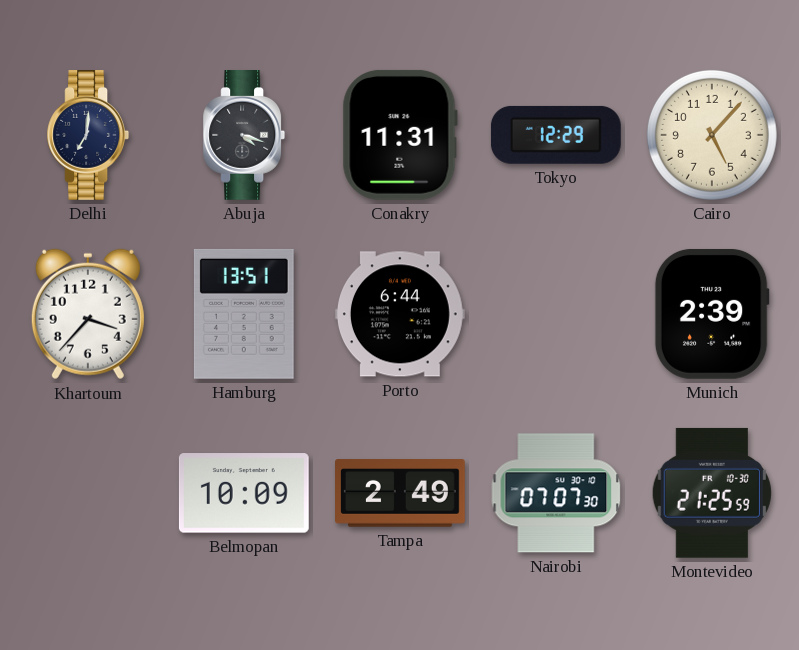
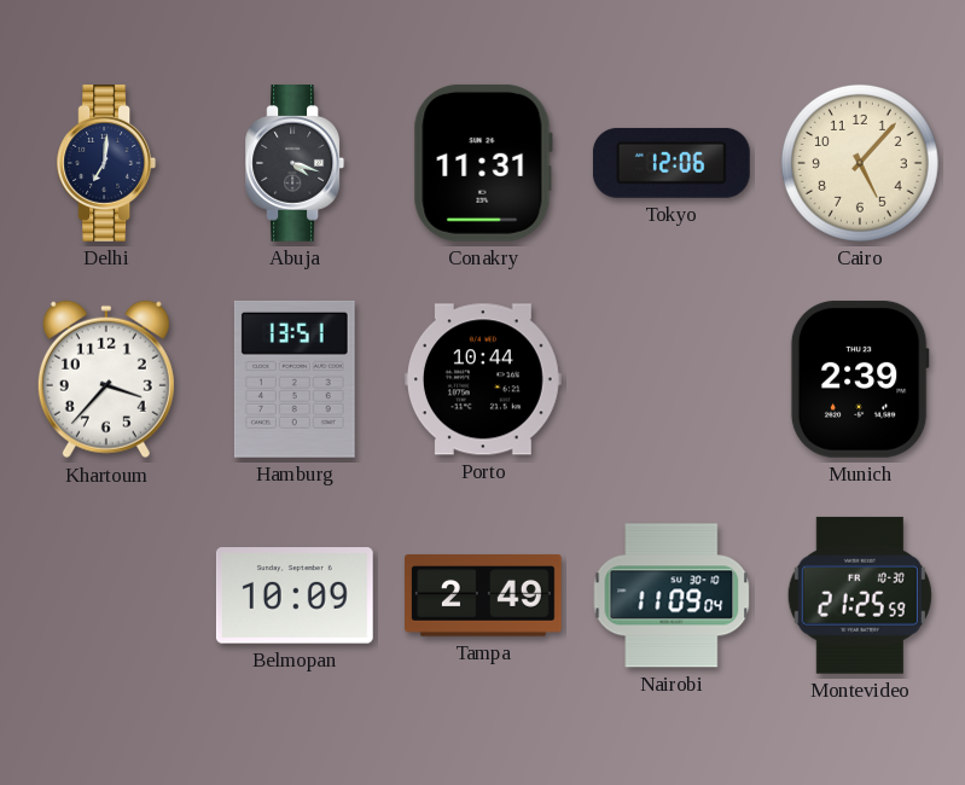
Tokyo: 12:29 -> 12:06 (672, 163)
Porto: 6:44 -> 10:44 (483, 379)
Nairobi: 07:07 -> 11:09 (672, 595)
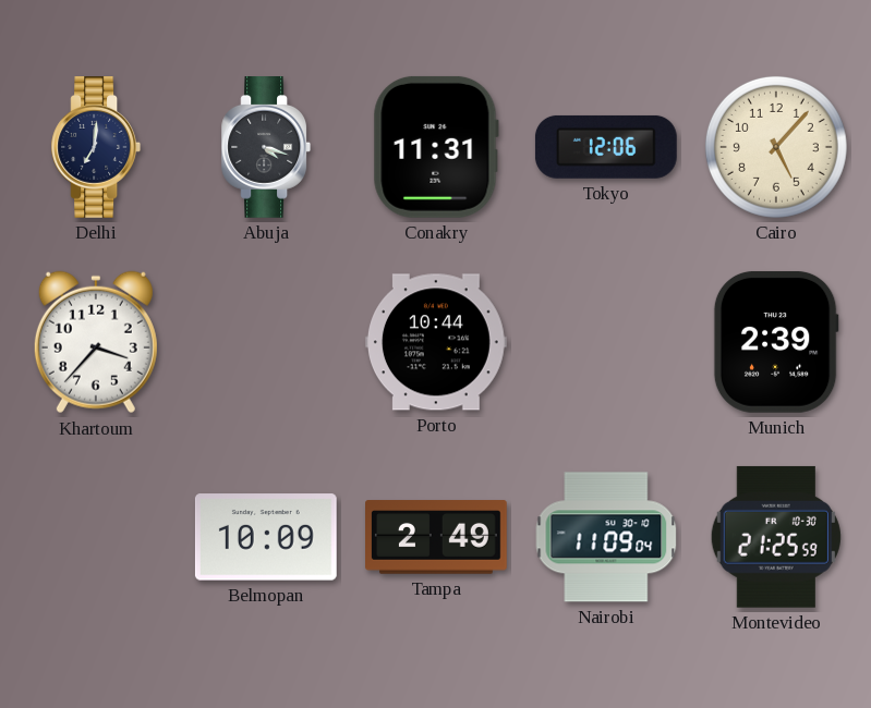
Hamburg: 13:51 -> none (295, 379)
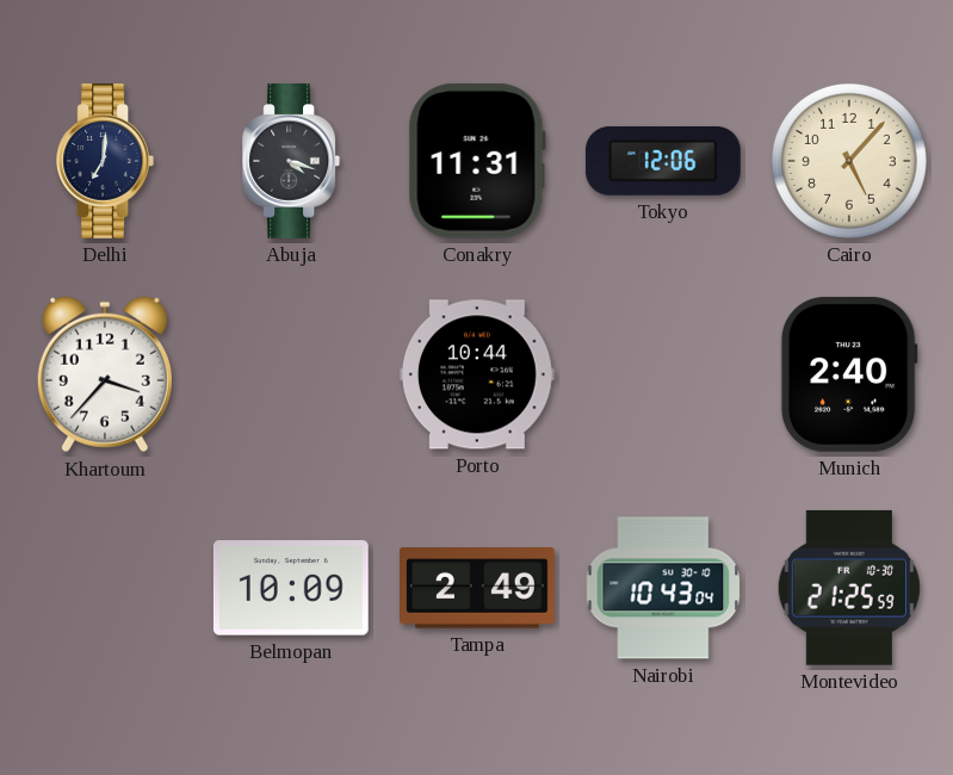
Munich: 2:39 -> 2:40 (849, 374)
Nairobi: 11:09 -> 10:43 (663, 588)
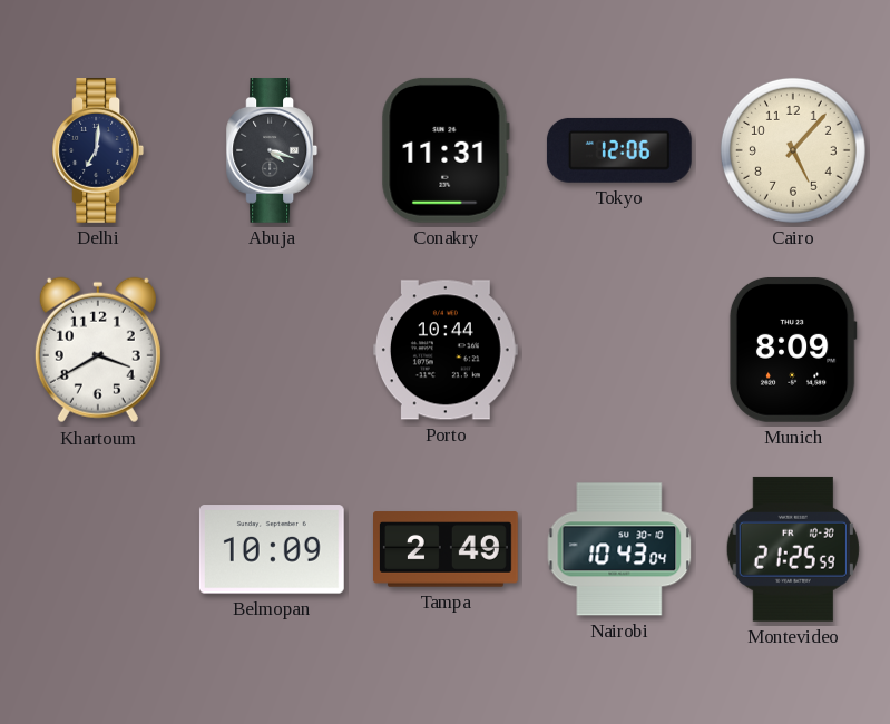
Khartoum: 3:37 -> 3:40 (98, 350)
Munich: 2:40 -> 8:09 (793, 350)
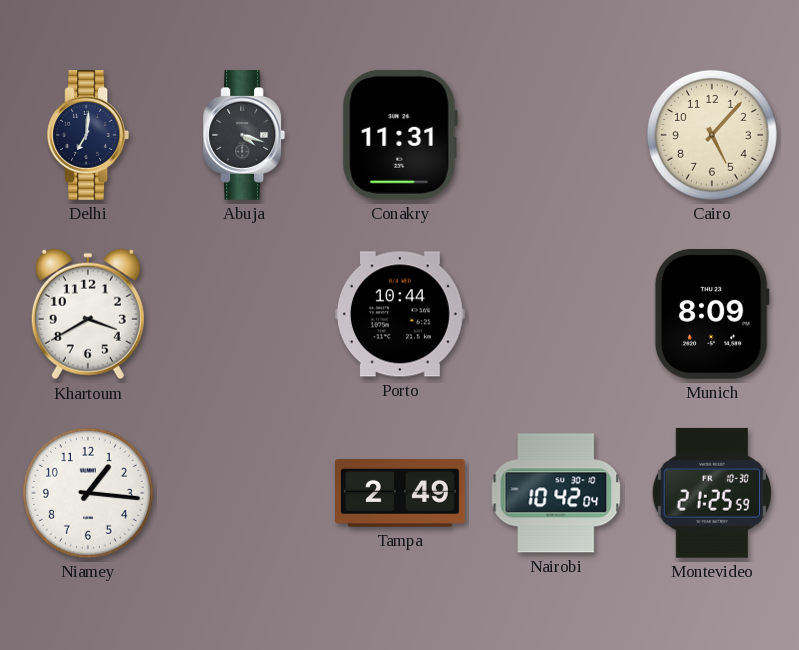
Tokyo: 12:06 -> none (619, 150)
Niamey: none -> 1:16 (88, 493)
Belmopan: 10:09 -> none (272, 549)
Nairobi: 10:43 -> 10:42 (556, 493)
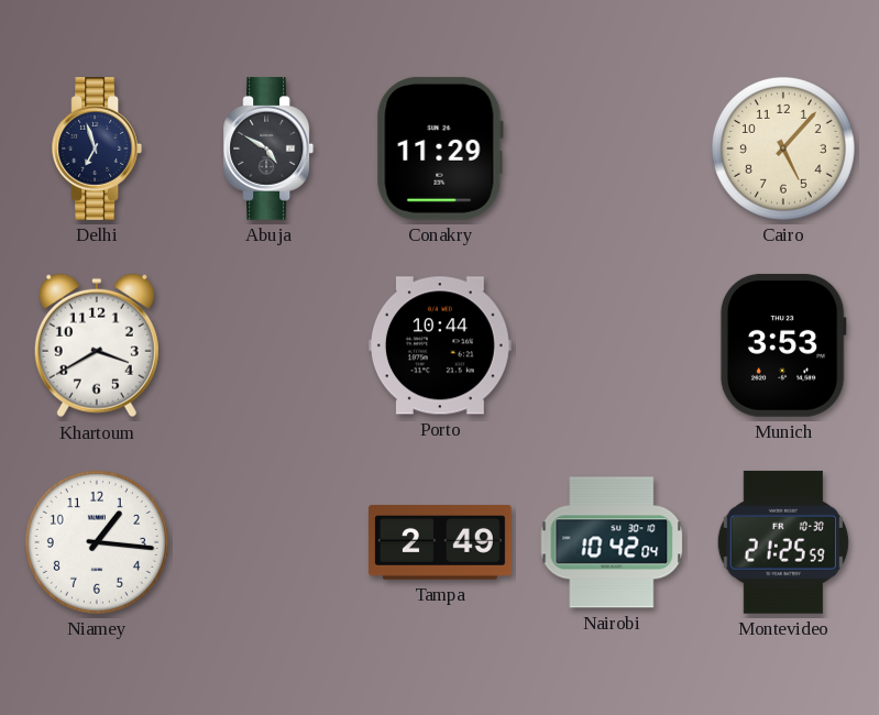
Delhi: 7:01 -> 6:57 (97, 150)
Abuja: 4:18 -> 4:50 (268, 150)
Conakry: 11:31 -> 11:29 (440, 148)
Munich: 8:09 -> 3:53 (783, 345)
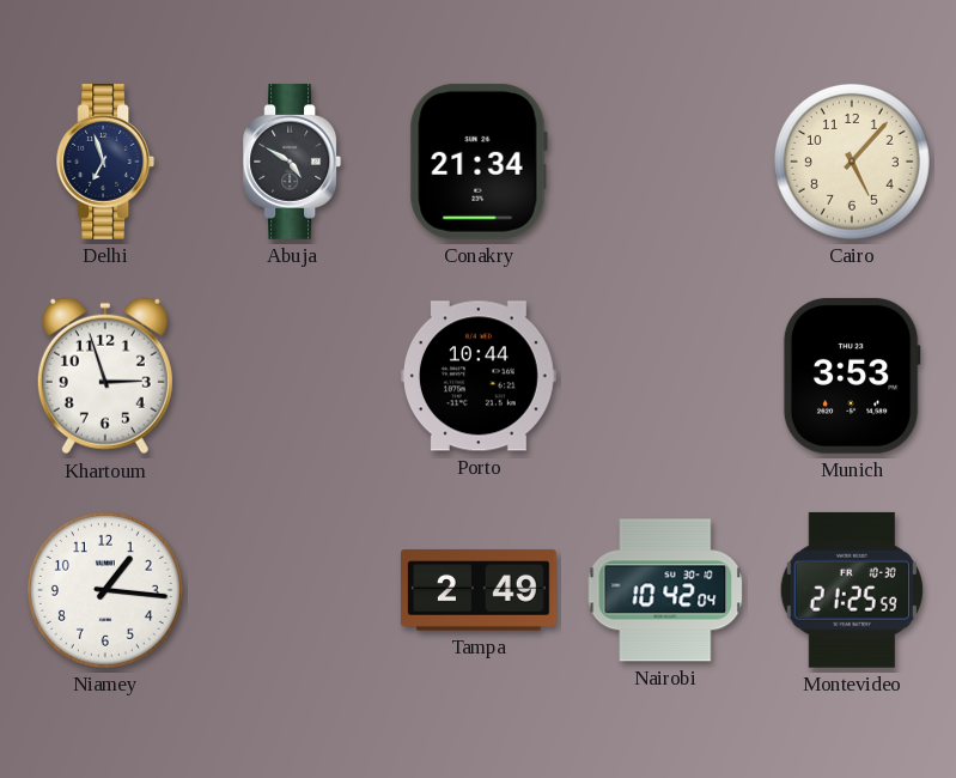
Conakry: 11:29 -> 21:34 (479, 162)
Khartoum: 3:40 -> 2:57 (105, 376)
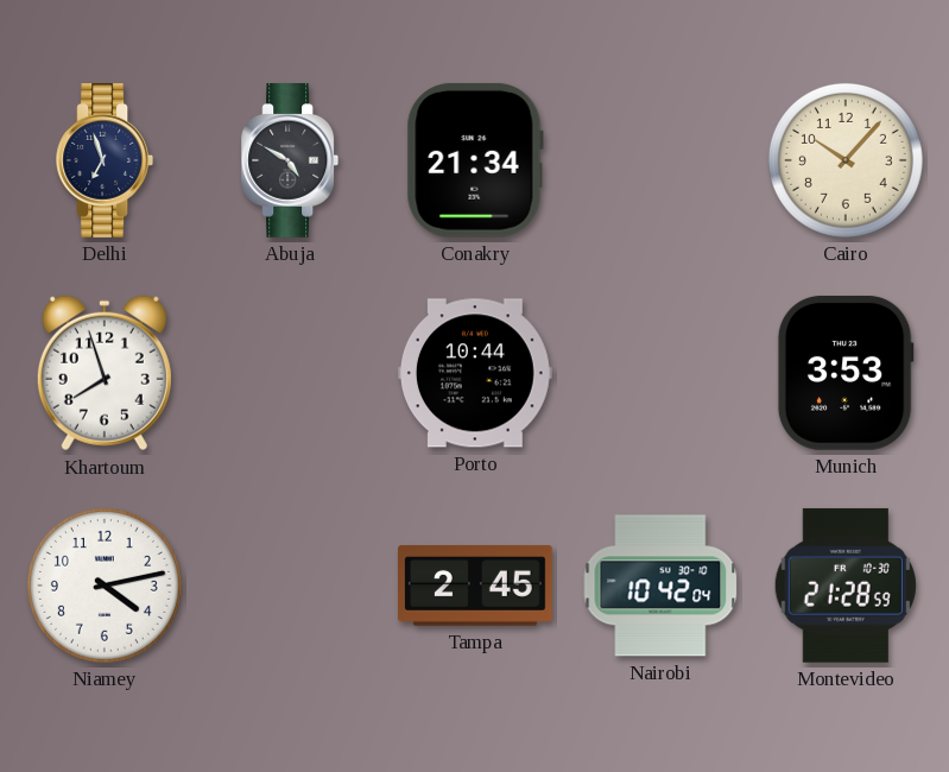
Cairo: 5:07 -> 10:07 (846, 160)
Khartoum: 2:57 -> 7:57 (105, 373)
Niamey: 1:16 -> 4:13 (105, 586)
Tampa: 2:49 -> 2:45 (476, 586)
Montevideo: 21:25 -> 21:28 (846, 586)
